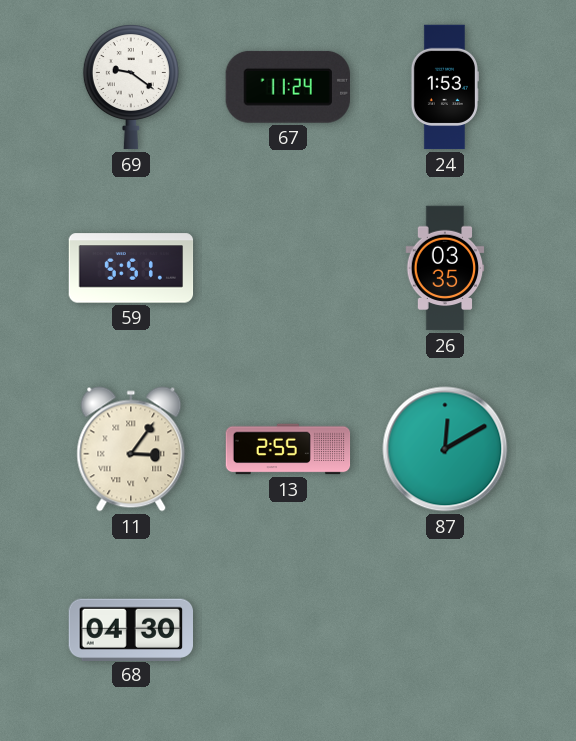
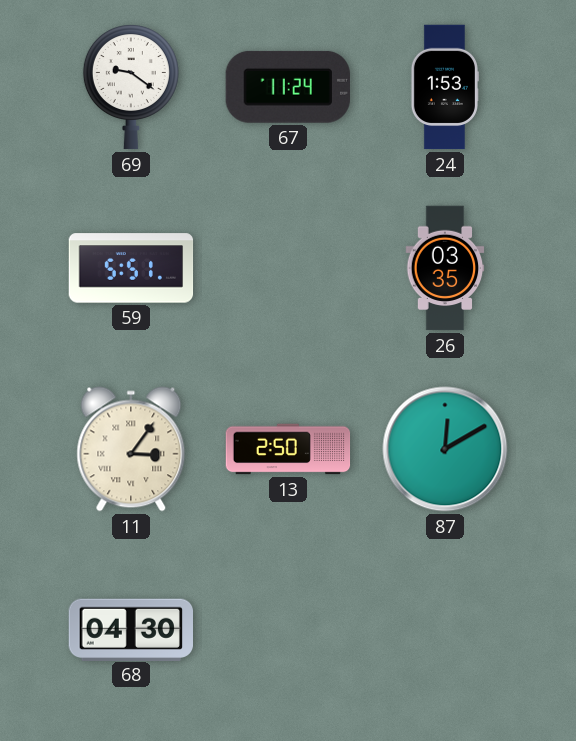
13: 2:55 -> 2:50 (288, 449)
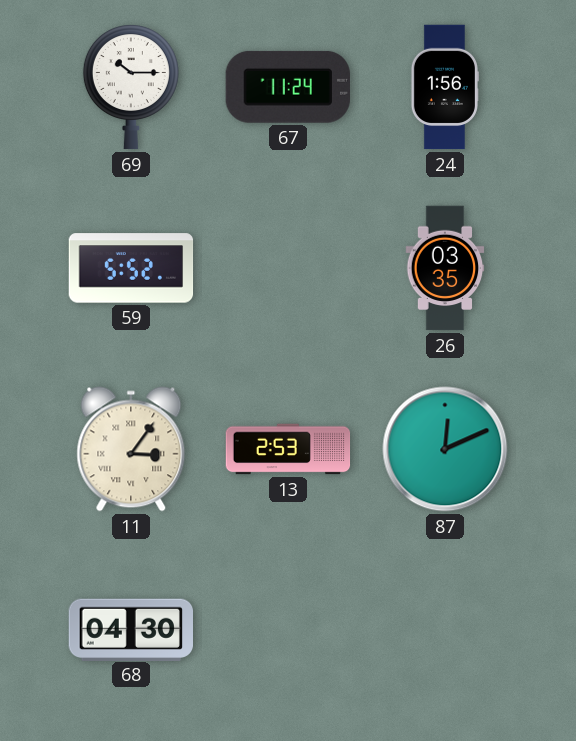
69: 9:21 -> 10:15 (131, 88)
24: 1:53 -> 1:56 (444, 87)
59: 5:51 -> 5:52 (131, 268)
13: 2:50 -> 2:53 (288, 449)
87: 12:10 -> 12:11 (445, 449)
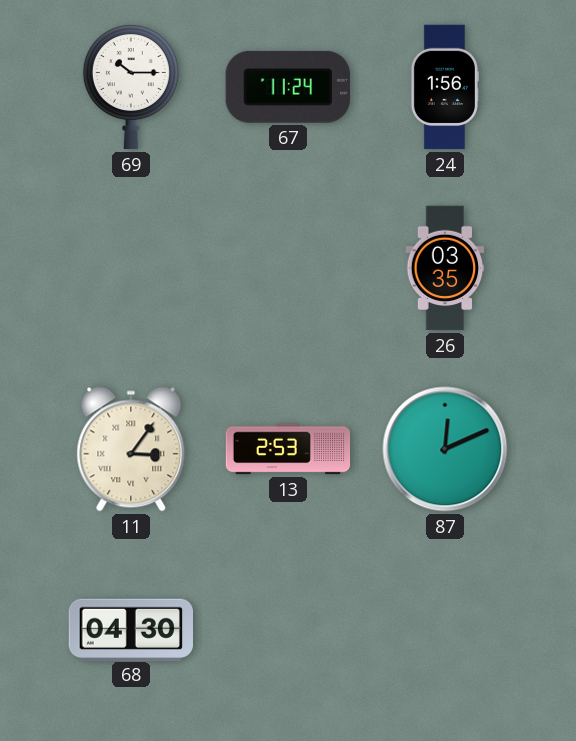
59: 5:52 -> none (131, 268)
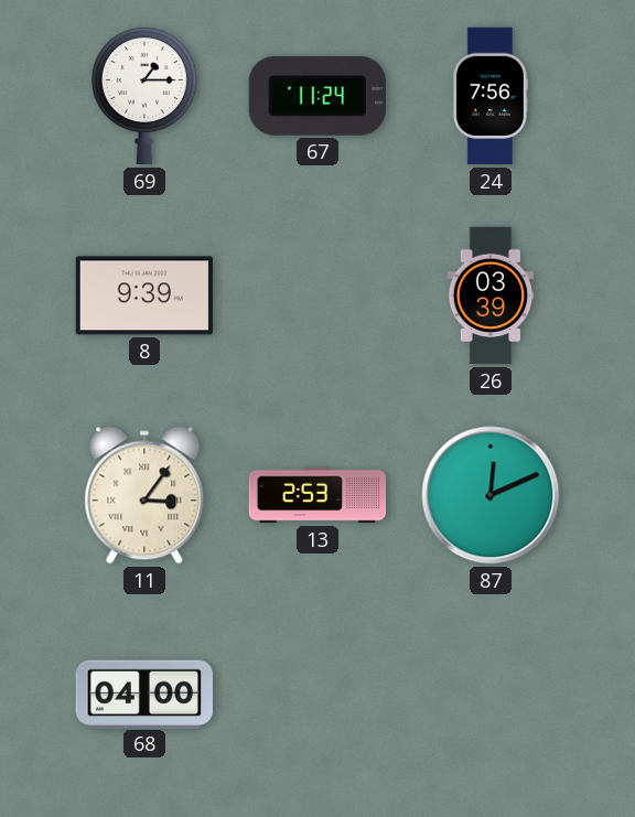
69: 10:15 -> 1:15 (144, 97)
24: 1:56 -> 7:56 (489, 96)
8: none -> 9:39 (143, 295)
26: 03:35 -> 03:39 (491, 295)
68: 04:30 -> 04:00 (143, 694)
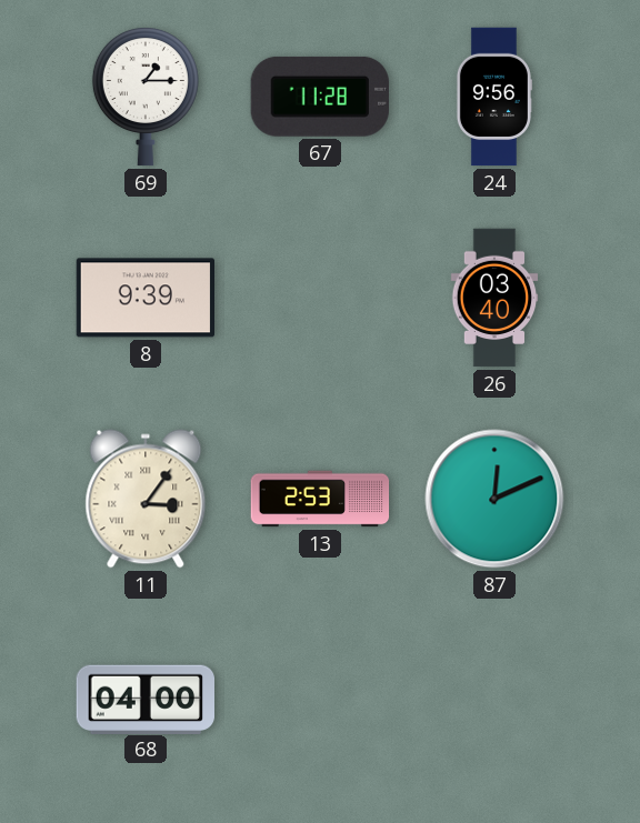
67: 11:24 -> 11:28 (320, 97)
24: 7:56 -> 9:56 (493, 97)
26: 03:39 -> 03:40 (494, 298)
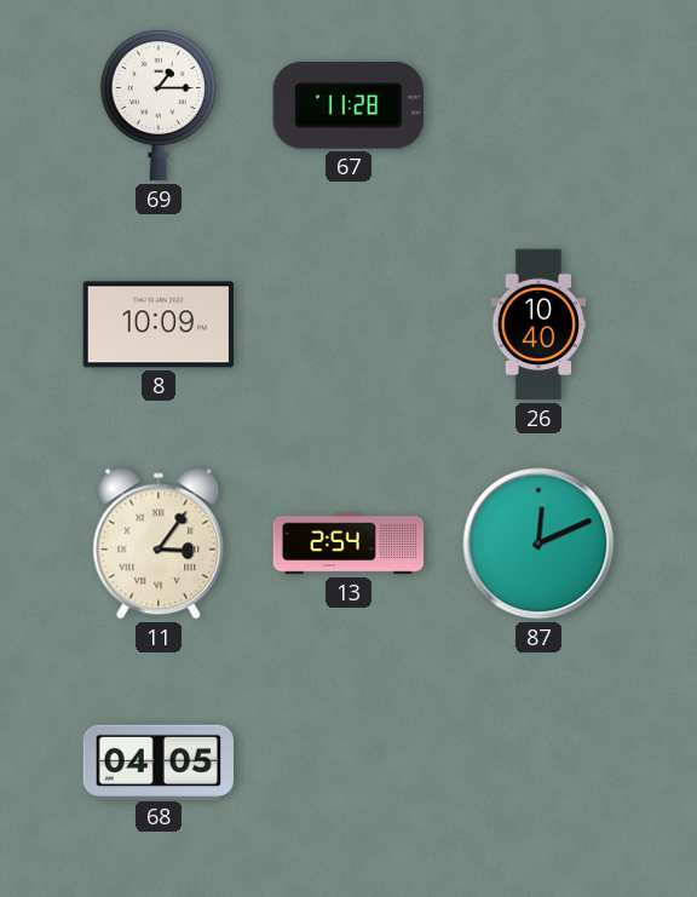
24: 9:56 -> none (493, 97)
8: 9:39 -> 10:09 (157, 324)
26: 03:40 -> 10:40 (538, 324)
13: 2:53 -> 2:54 (348, 544)
68: 04:00 -> 04:05 (157, 761)
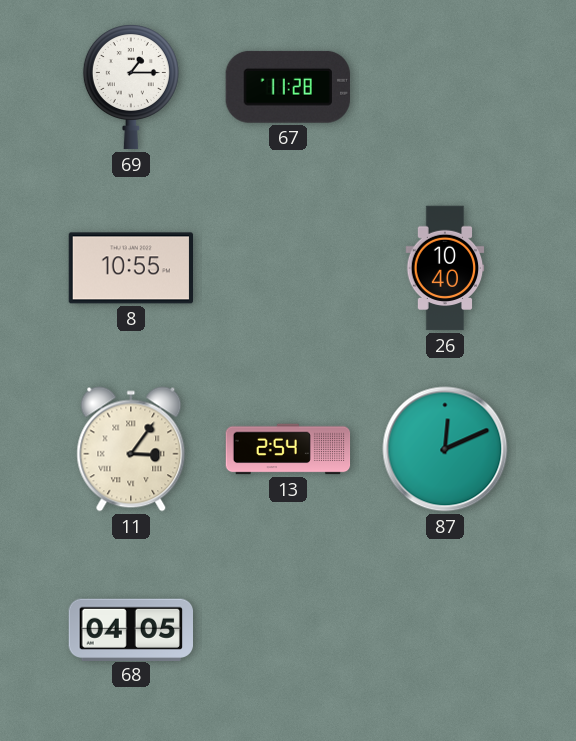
8: 10:09 -> 10:55 (130, 268)
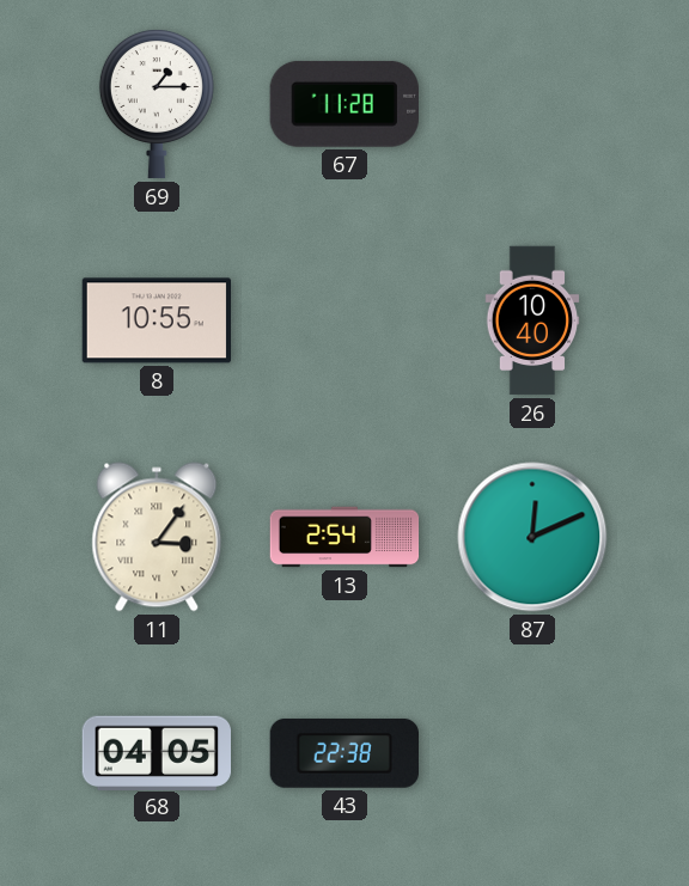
43: none -> 22:38 (343, 753)
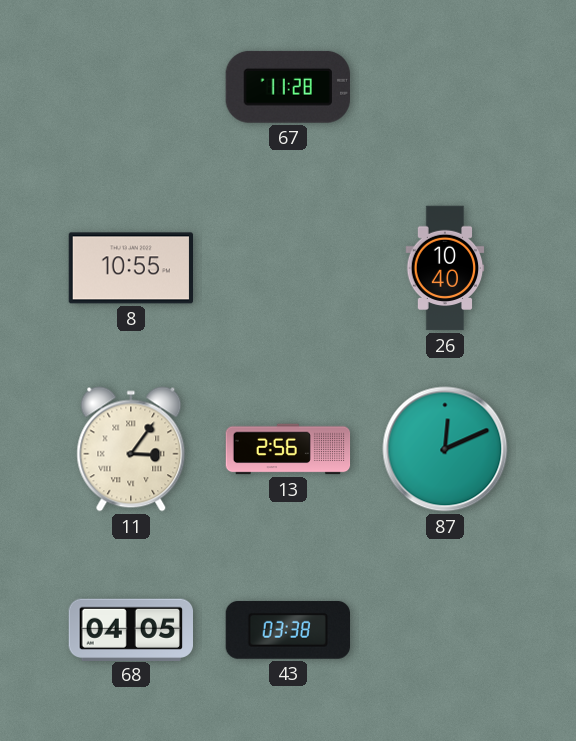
69: 1:15 -> none (157, 105)
13: 2:54 -> 2:56 (288, 449)
43: 22:38 -> 03:38 (287, 630)
